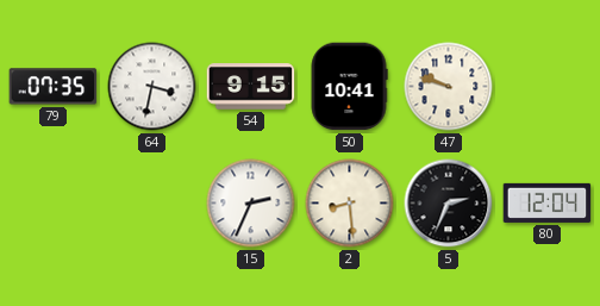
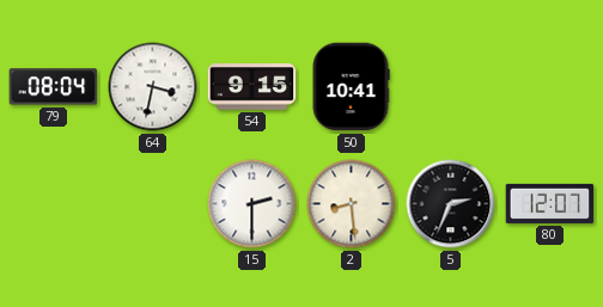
79: 07:35 -> 08:04 (54, 87)
47: 9:48 -> none (449, 87)
15: 2:34 -> 2:30 (252, 204)
80: 12:04 -> 12:07 (550, 203)
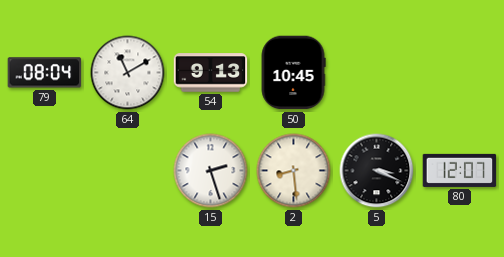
64: 3:32 -> 11:10 (128, 73)
54: 9:15 -> 9:13 (211, 73)
50: 10:41 -> 10:45 (293, 73)
15: 2:30 -> 2:27 (211, 171)
5: 2:34 -> 3:19 (377, 171)
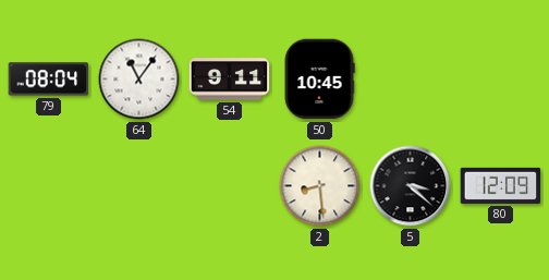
64: 11:10 -> 11:06 (139, 80)
54: 9:13 -> 9:11 (230, 80)
15: 2:27 -> none (211, 171)
5: 3:19 -> 3:22 (411, 186)
80: 12:07 -> 12:09 (501, 185)
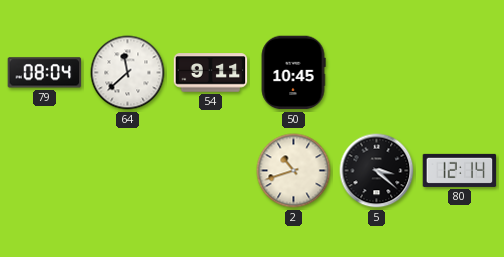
64: 11:06 -> 11:38 (128, 73)
2: 8:29 -> 10:42 (294, 171)
80: 12:09 -> 12:14 (460, 170)
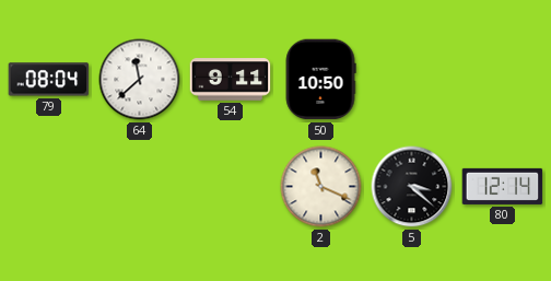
50: 10:45 -> 10:50 (320, 80)
2: 10:42 -> 11:19 (321, 187)
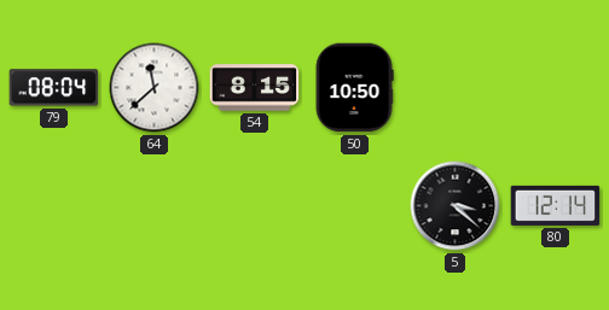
54: 9:11 -> 8:15 (255, 88)
2: 11:19 -> none (321, 187)
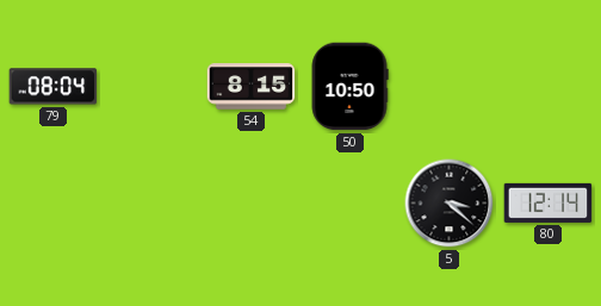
64: 11:38 -> none (155, 88)
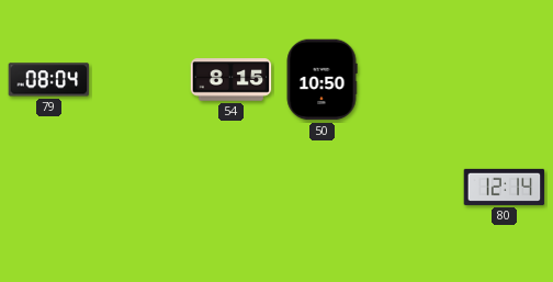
5: 3:22 -> none (450, 204)
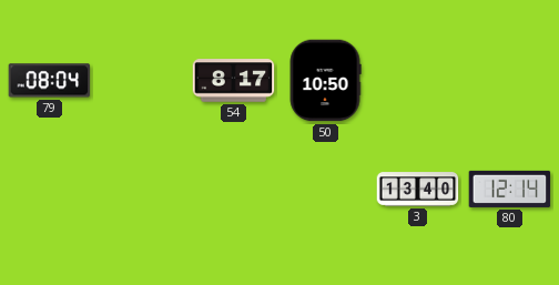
54: 8:15 -> 8:17 (234, 81)
3: none -> 13:40 (418, 190)
